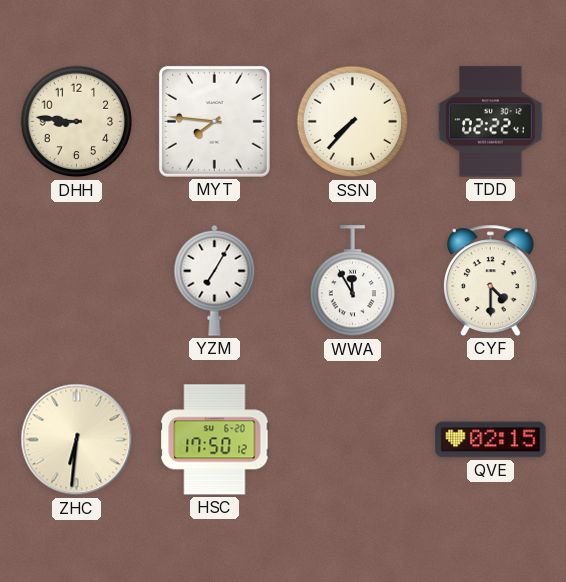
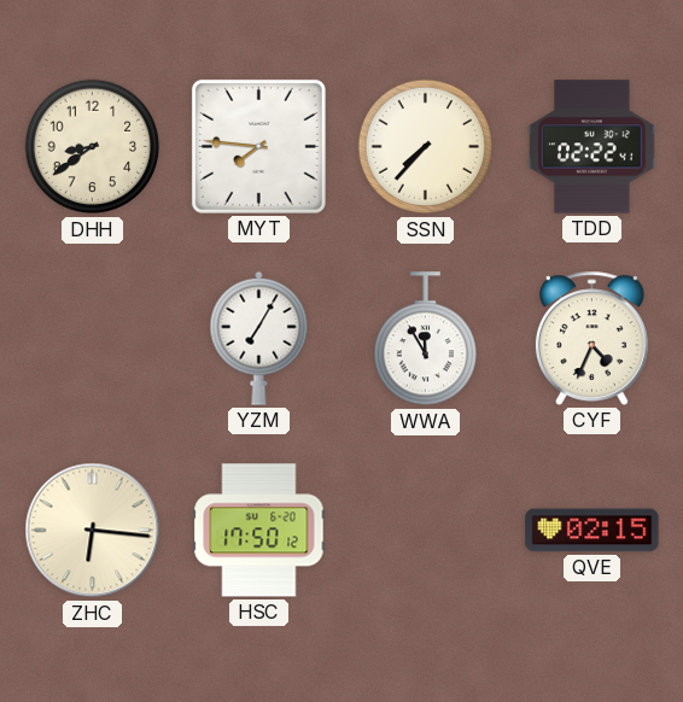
DHH: 8:46 -> 8:39 (93, 147)
CYF: 4:30 -> 4:34 (591, 338)
ZHC: 6:31 -> 6:16 (93, 531)
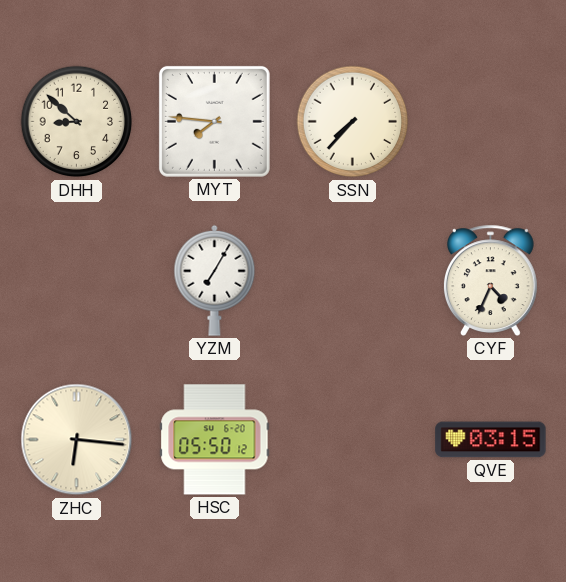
DHH: 8:39 -> 8:52 (77, 122)
TDD: 02:22 -> none (592, 147)
WWA: 11:55 -> none (425, 339)
HSC: 17:50 -> 05:50 (215, 440)
QVE: 02:15 -> 03:15 (491, 440)
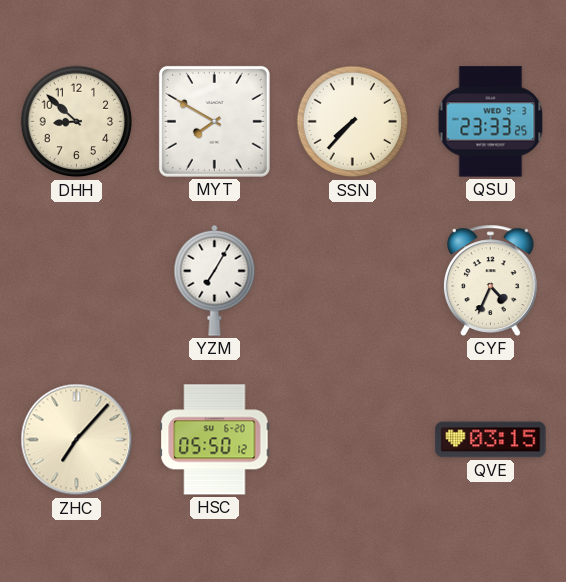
MYT: 7:46 -> 7:50 (214, 121)
QSU: none -> 23:33 (491, 122)
ZHC: 6:16 -> 7:07 (77, 440)
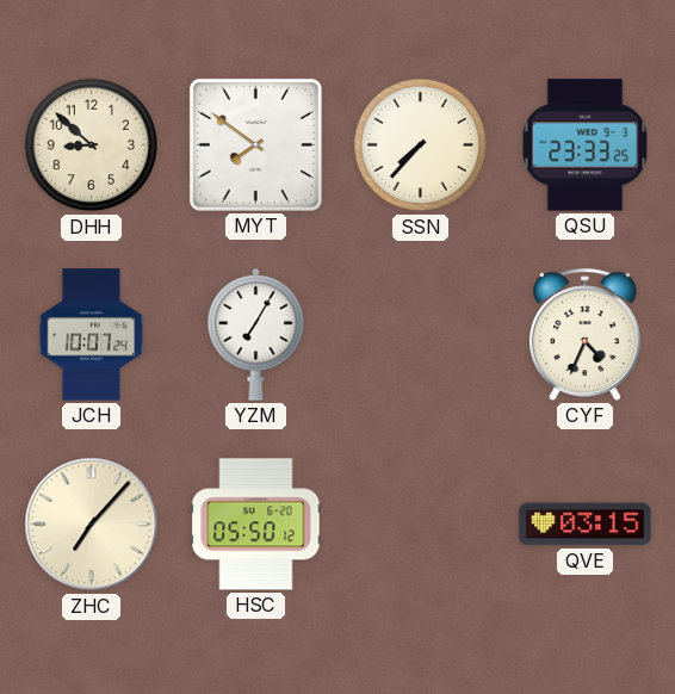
MYT: 7:50 -> 7:51 (255, 144)
JCH: none -> 10:07 (92, 335)
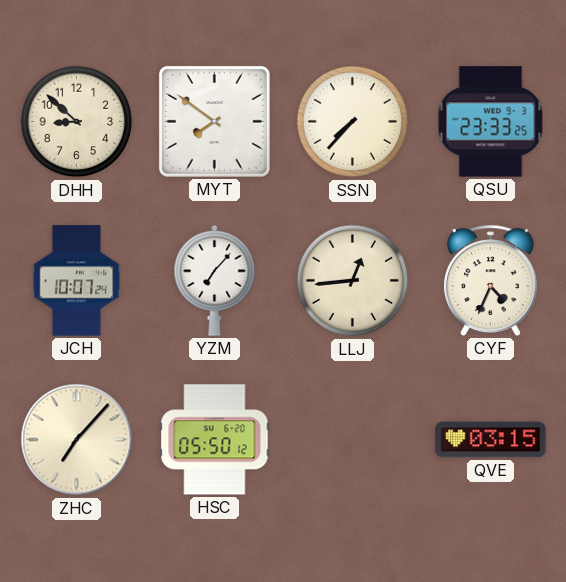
YZM: 7:05 -> 7:07 (215, 280)
LLJ: none -> 12:44 (353, 281)
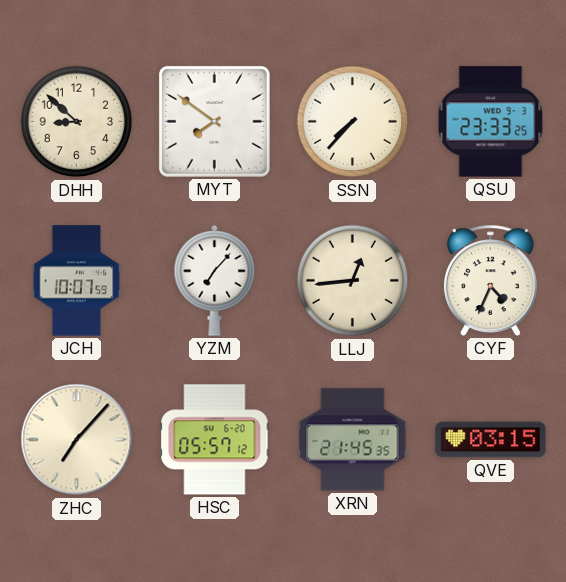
JCH: 10:07:24 -> 10:07:59 (77, 281)
HSC: 05:50 -> 05:57 (215, 440)
XRN: none -> 21:45 (353, 440)
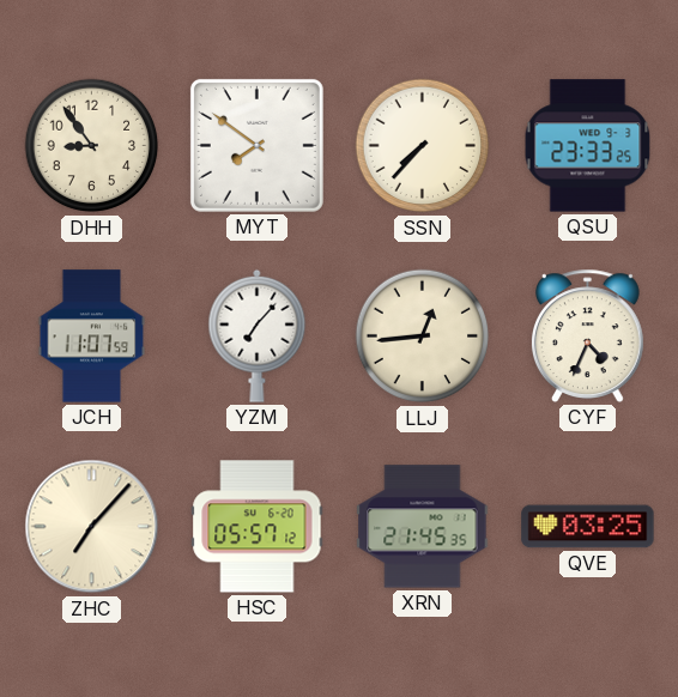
DHH: 8:52 -> 8:54 (92, 146)
JCH: 10:07 -> 11:07 (92, 337)
QVE: 03:15 -> 03:25 (588, 527)
